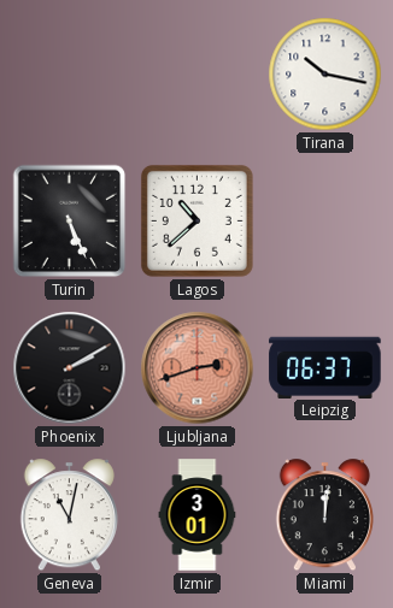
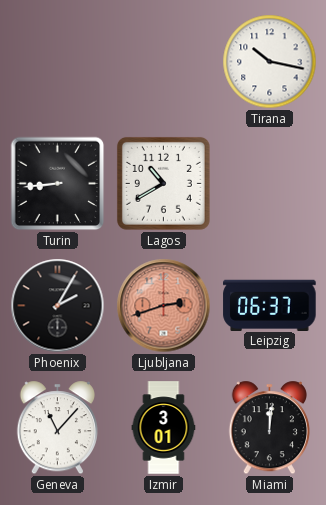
Turin: 5:26 -> 8:44 (58, 184)
Lagos: 10:38 -> 10:40 (163, 183)
Phoenix: 2:10 -> 2:05 (58, 306)
Geneva: 11:02 -> 11:07 (57, 428)
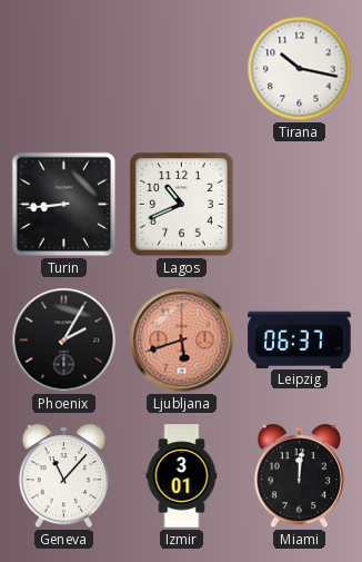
Lagos: 10:40 -> 10:41 (181, 204)
Ljubljana: 2:42 -> 5:42 (182, 341)
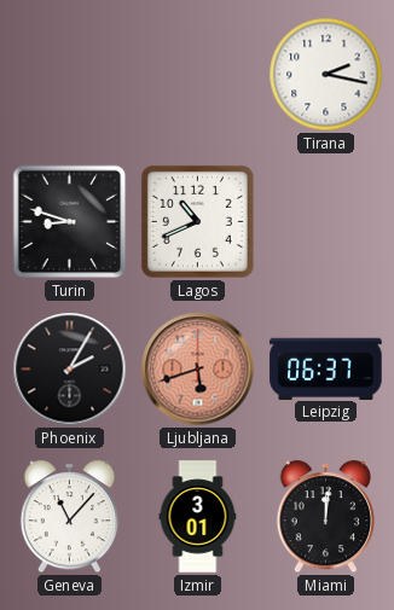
Tirana: 10:17 -> 2:17 (326, 75)
Turin: 8:44 -> 8:48 (70, 222)
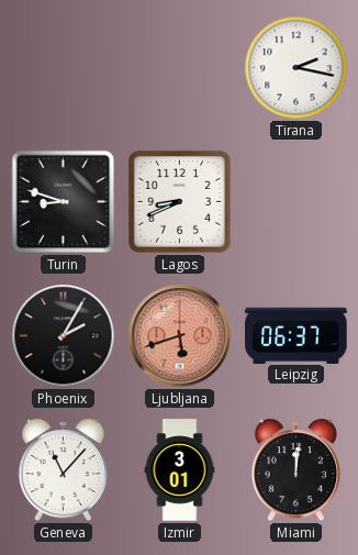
Lagos: 10:41 -> 8:41 (179, 201)
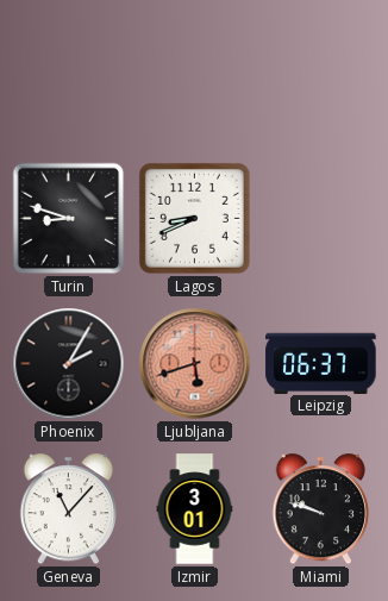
Tirana: 2:17 -> none (297, 68)
Miami: 12:01 -> 9:48 (320, 509)
